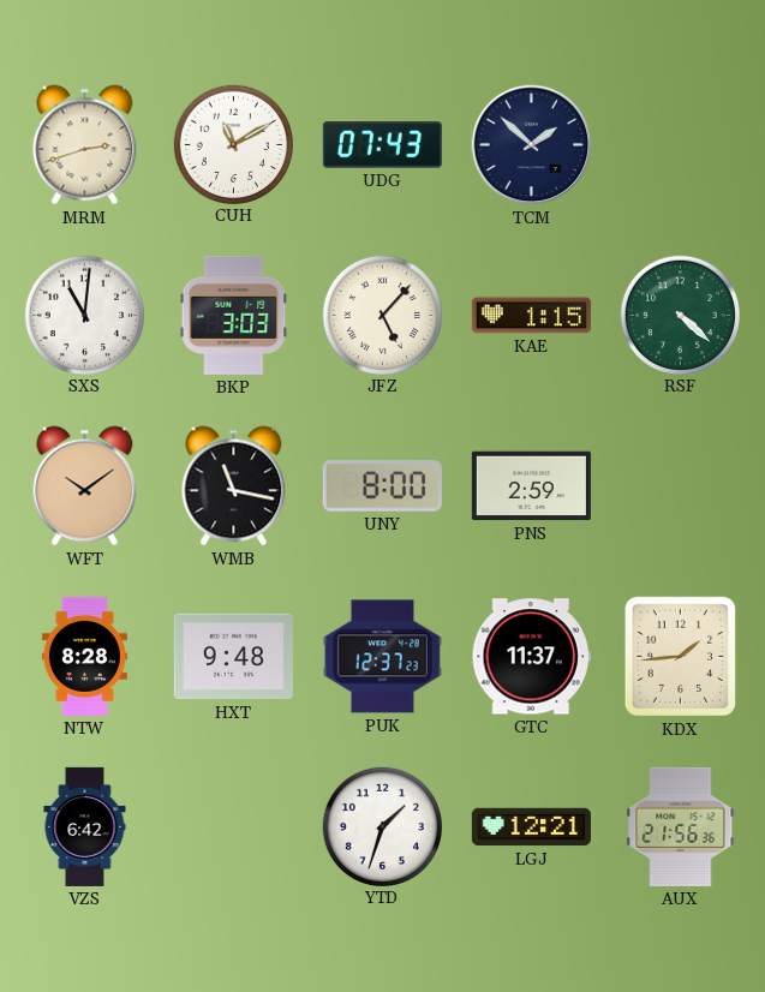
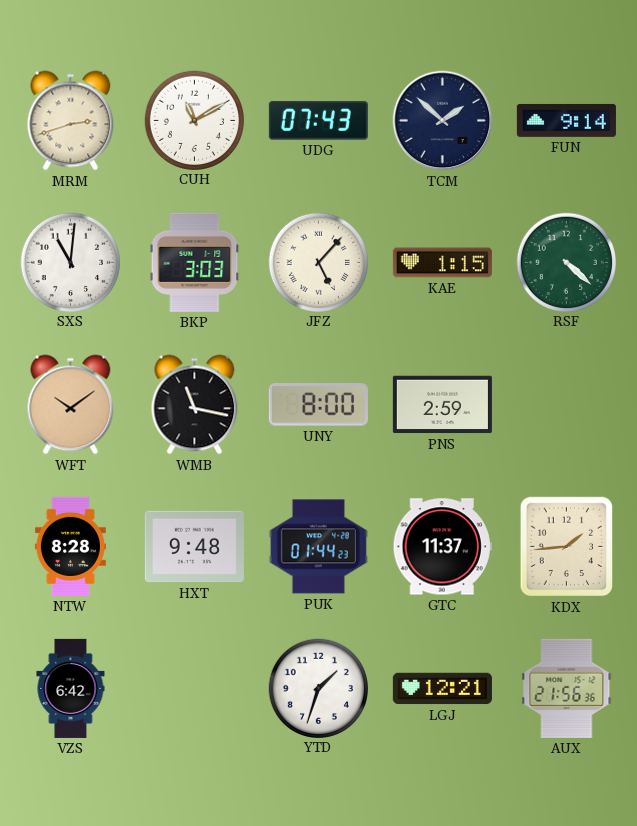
FUN: none -> 9:14 (566, 120)
PUK: 12:37 -> 01:44 (318, 547)
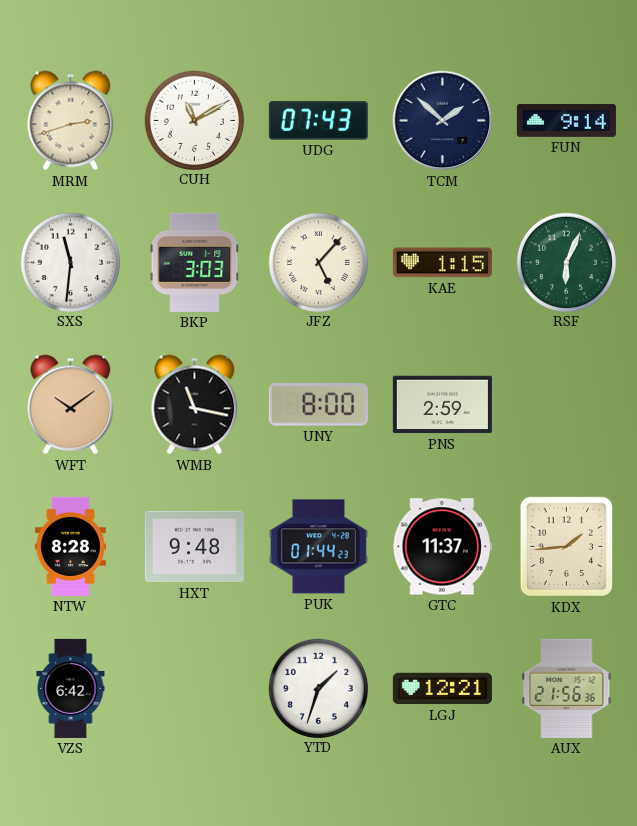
SXS: 11:01 -> 11:31 (70, 262)
RSF: 4:22 -> 6:04 (566, 262)
